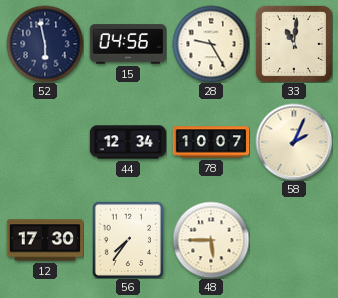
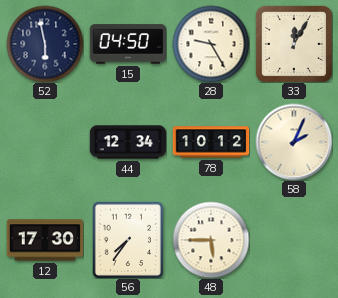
15: 04:56 -> 04:50 (128, 44)
33: 11:01 -> 12:05 (294, 44)
78: 10:07 -> 10:12 (211, 142)
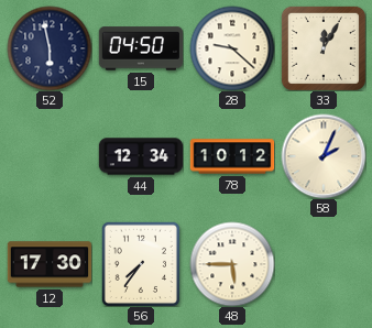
28: 9:25 -> 9:22 (232, 48)
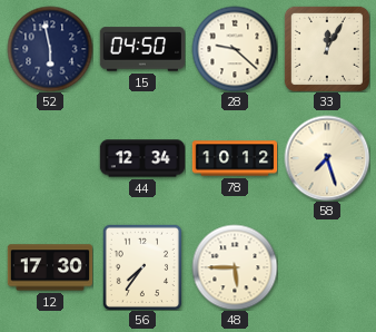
58: 2:04 -> 7:27 (327, 158)
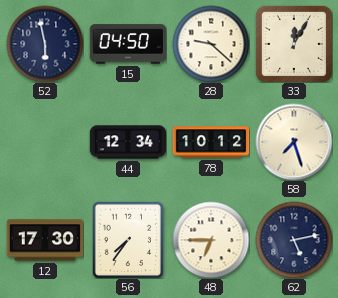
48: 5:45 -> 6:45 (211, 240)
62: none -> 5:13 (294, 240)
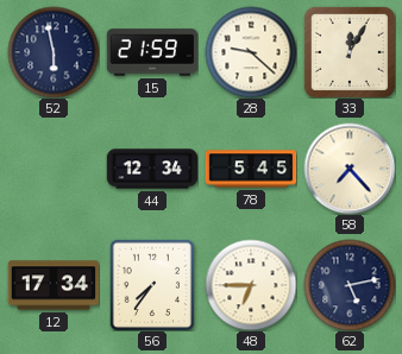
15: 04:50 -> 21:59 (152, 52)
78: 10:12 -> 5:45 (251, 169)
58: 7:27 -> 7:23 (350, 169)
12: 17:30 -> 17:34 (54, 285)
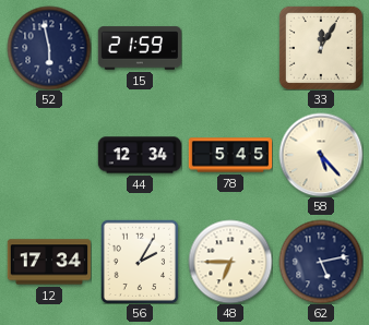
28: 9:22 -> none (251, 52)
58: 7:23 -> 5:23 (321, 155)
56: 7:36 -> 2:05 (139, 262)
